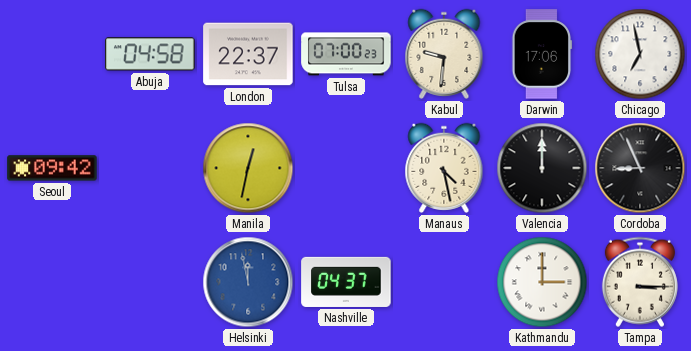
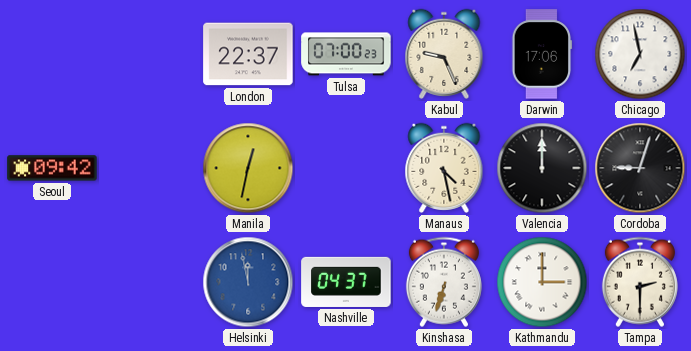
Abuja: 04:58 -> none (150, 54)
Kabul: 9:31 -> 9:26 (444, 54)
Cordoba: 8:56 -> 9:03 (640, 168)
Kinshasa: none -> 6:33 (444, 282)
Tampa: 3:15 -> 2:30 (640, 282)
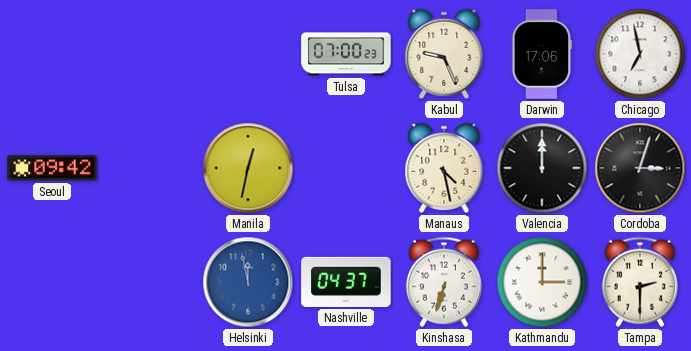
London: 22:37 -> none (248, 54)
Cordoba: 9:03 -> 3:03 (640, 168)
